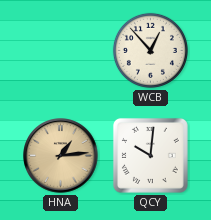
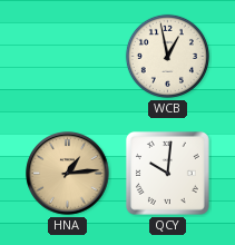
WCB: 12:53 -> 12:58 (167, 56)
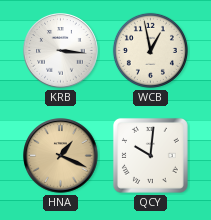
KRB: none -> 3:16 (61, 51)
HNA: 1:14 -> 1:19 (61, 156)
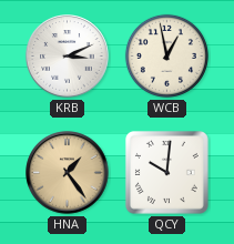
KRB: 3:16 -> 3:11 (68, 57)
HNA: 1:19 -> 1:24 (68, 173)
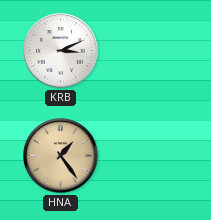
WCB: 12:58 -> none (166, 55)
QCY: 10:01 -> none (166, 172)
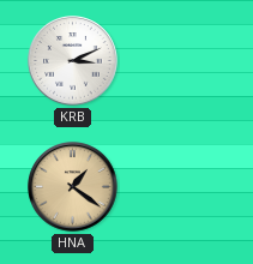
HNA: 1:24 -> 1:21 (73, 187)
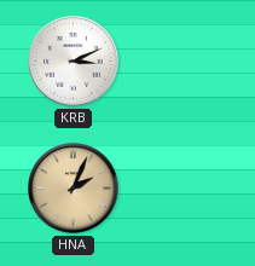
HNA: 1:21 -> 2:04 (74, 189)
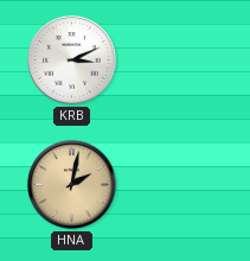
HNA: 2:04 -> 2:02 (72, 185)
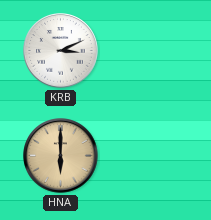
HNA: 2:02 -> 6:00 (61, 156)
